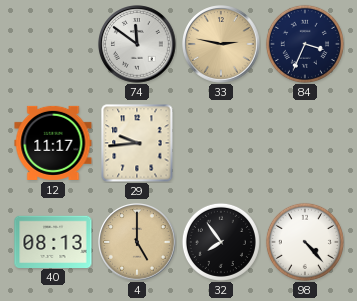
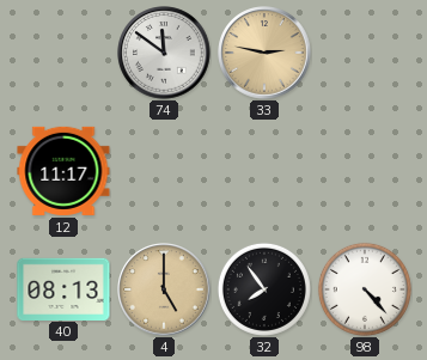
84: 3:34 -> none (305, 44)
29: 9:44 -> none (137, 143)
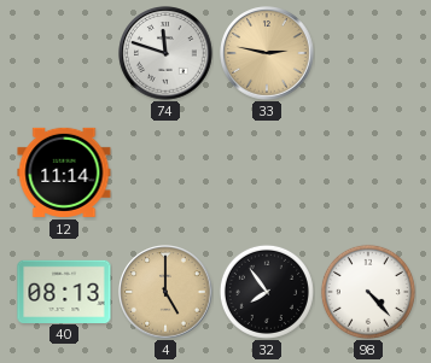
74: 11:51 -> 11:48 (165, 53)
12: 11:17 -> 11:14 (64, 172)
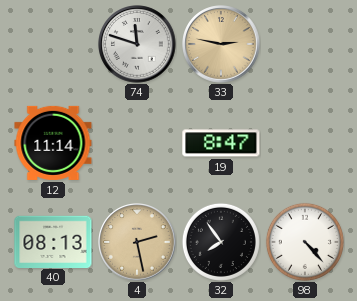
19: none -> 8:47 (221, 143)
4: 5:00 -> 2:28 (137, 242)
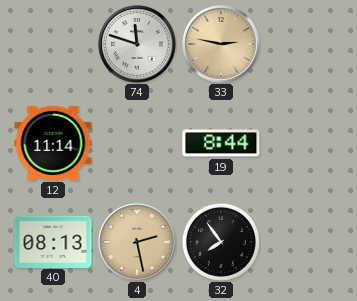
19: 8:47 -> 8:44 (221, 143)
98: 4:23 -> none (305, 242)
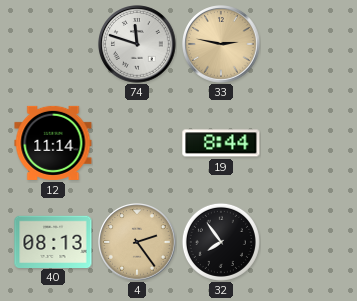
4: 2:28 -> 2:24 (137, 242)
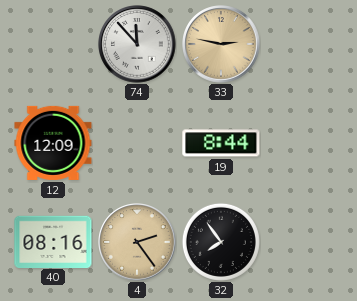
74: 11:48 -> 11:53 (137, 44)
12: 11:14 -> 12:09 (53, 143)
40: 08:13 -> 08:16 (53, 241)
